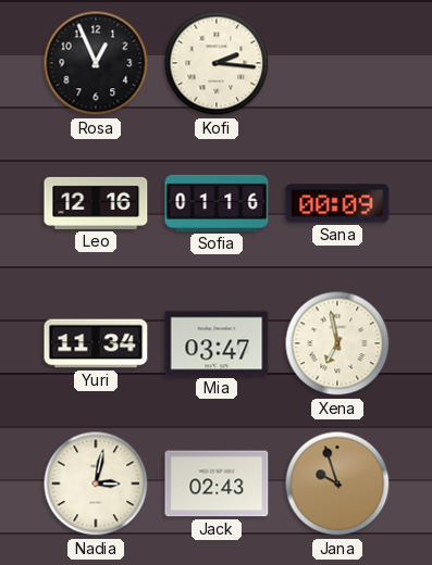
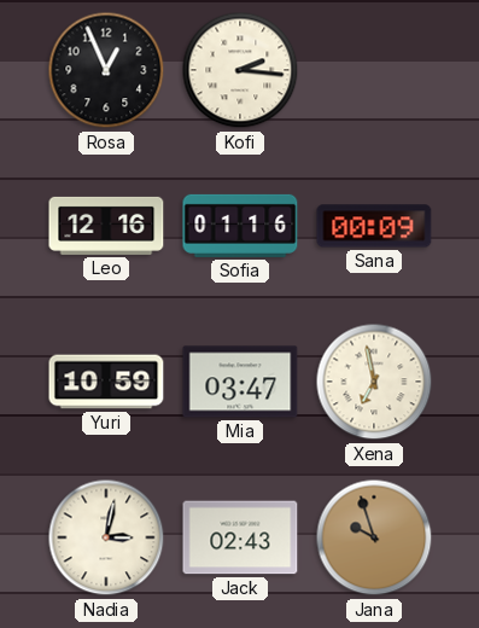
Yuri: 11:34 -> 10:59 (106, 382)
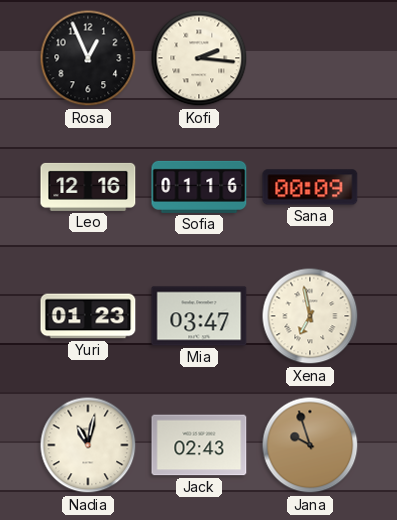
Yuri: 10:59 -> 01:23 (88, 316)
Nadia: 3:02 -> 11:02 (88, 445)
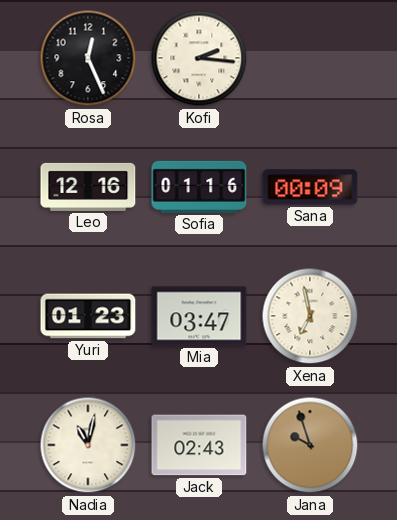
Rosa: 12:56 -> 12:26 (88, 58)
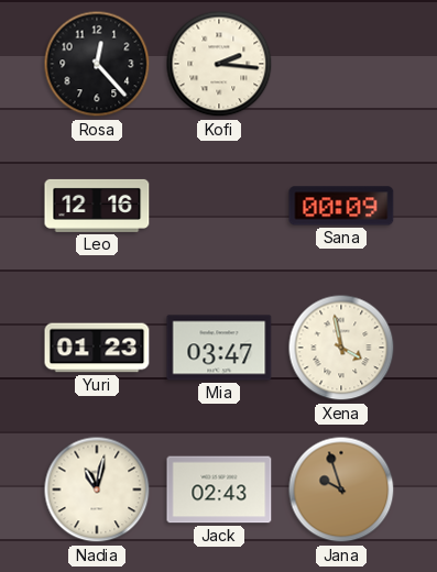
Rosa: 12:26 -> 12:23 (97, 64)
Sofia: 01:16 -> none (199, 187)
Xena: 6:58 -> 3:58 (341, 348)
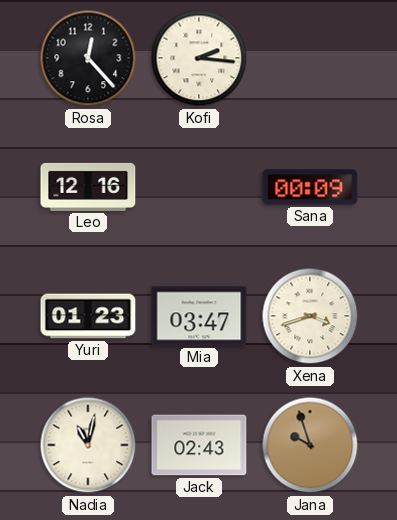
Xena: 3:58 -> 3:42 (310, 316)
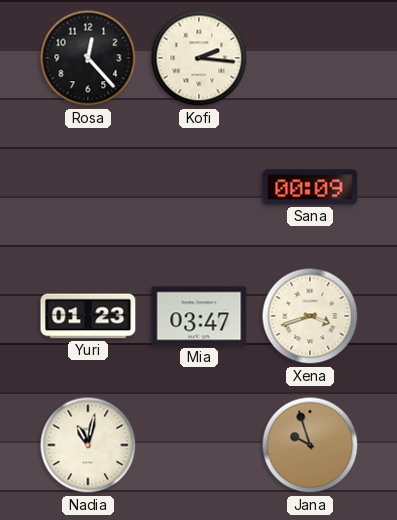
Leo: 12:16 -> none (88, 187)
Jack: 02:43 -> none (199, 445)
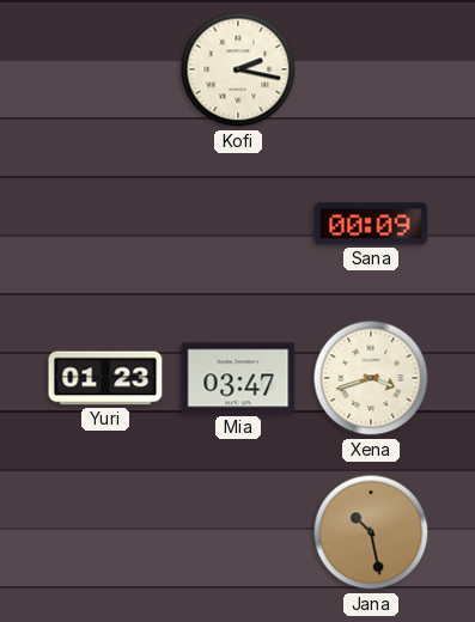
Rosa: 12:23 -> none (88, 58)
Kofi: 2:16 -> 2:17 (238, 69)
Nadia: 11:02 -> none (88, 445)
Jana: 9:57 -> 10:28 (371, 532)
